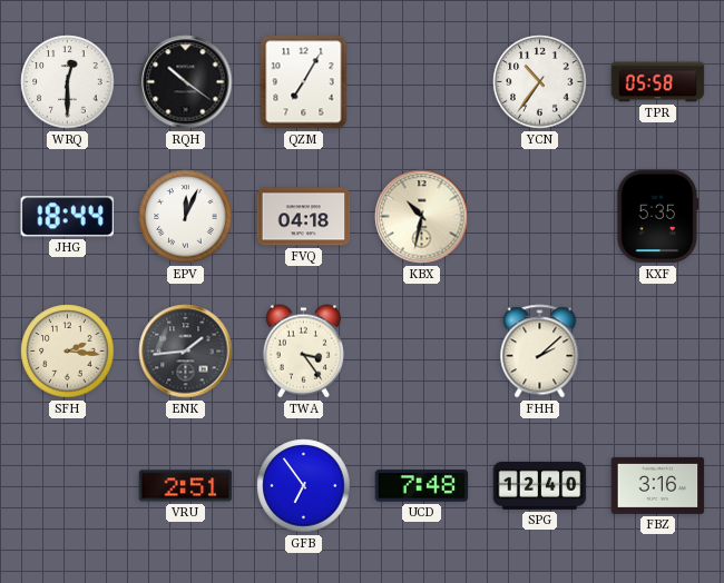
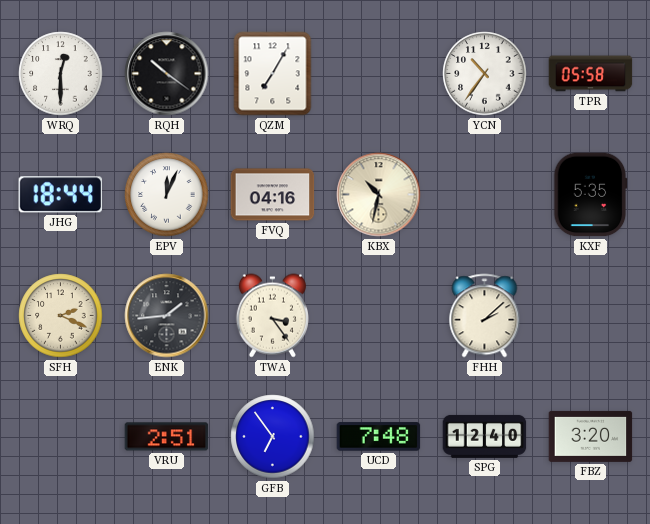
FVQ: 04:18 -> 04:16 (273, 195)
SFH: 2:16 -> 2:19 (61, 316)
FBZ: 3:16 -> 3:20 (591, 436)
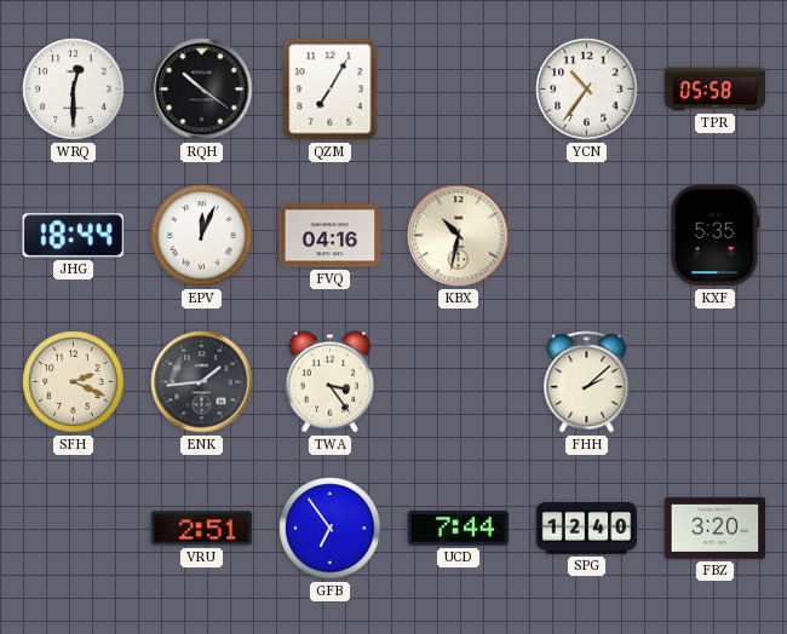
UCD: 7:48 -> 7:44 (459, 529)
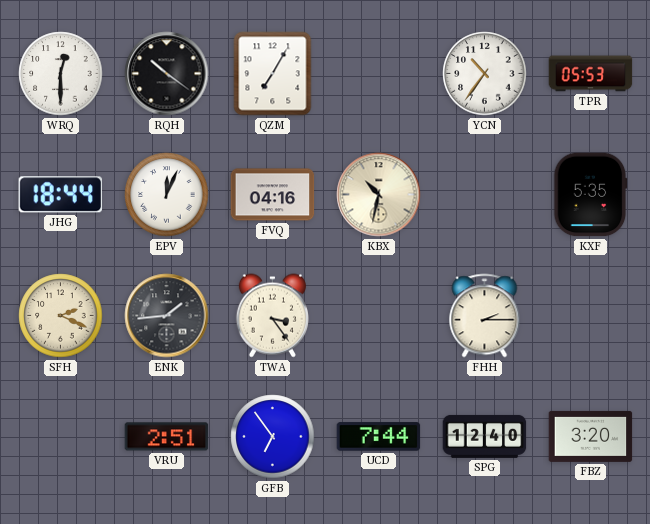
TPR: 05:58 -> 05:53 (591, 74)
FHH: 2:08 -> 2:15 (485, 316)
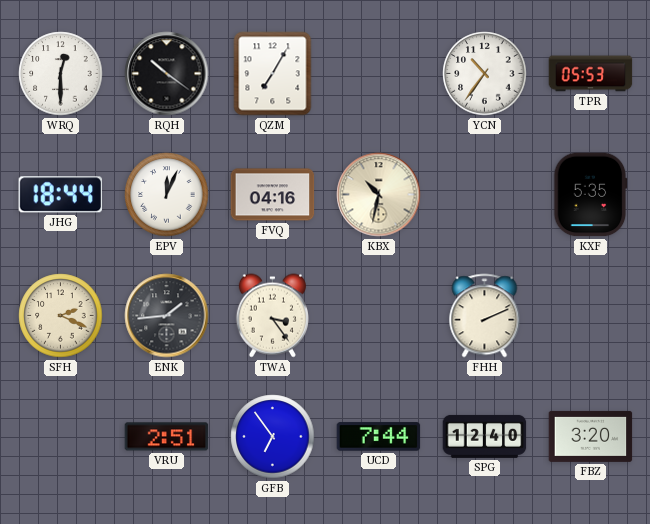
FHH: 2:15 -> 2:11 (485, 316)
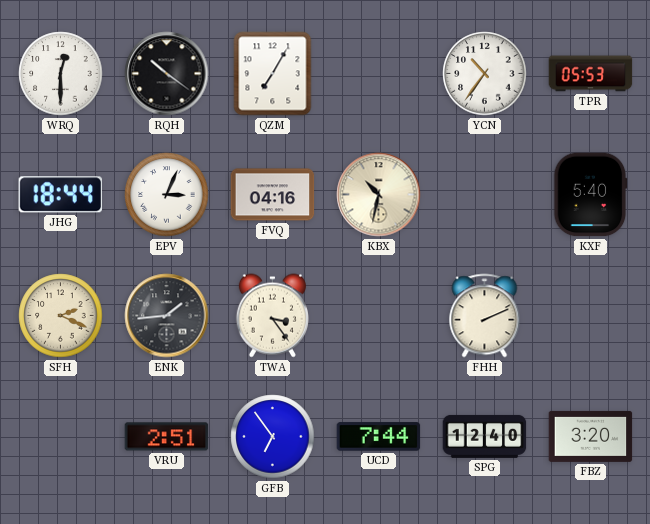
EPV: 12:04 -> 3:04 (167, 195)
KXF: 5:35 -> 5:40 (591, 195)
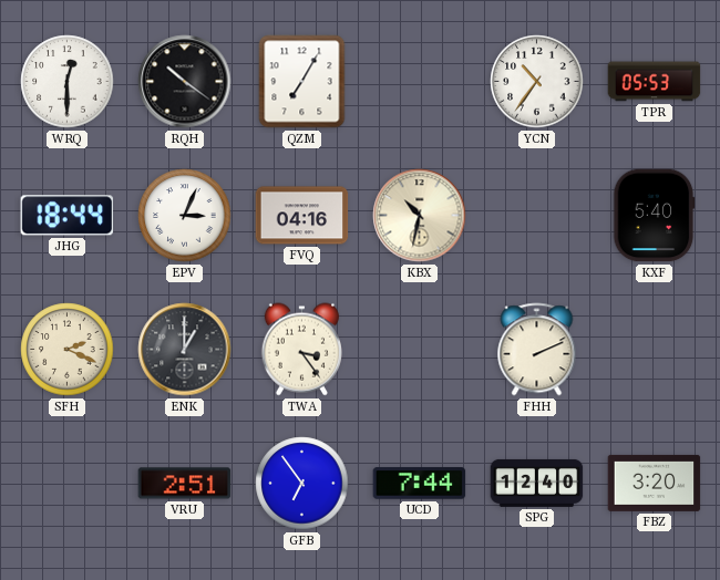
ENK: 1:44 -> 1:00 (185, 350)
